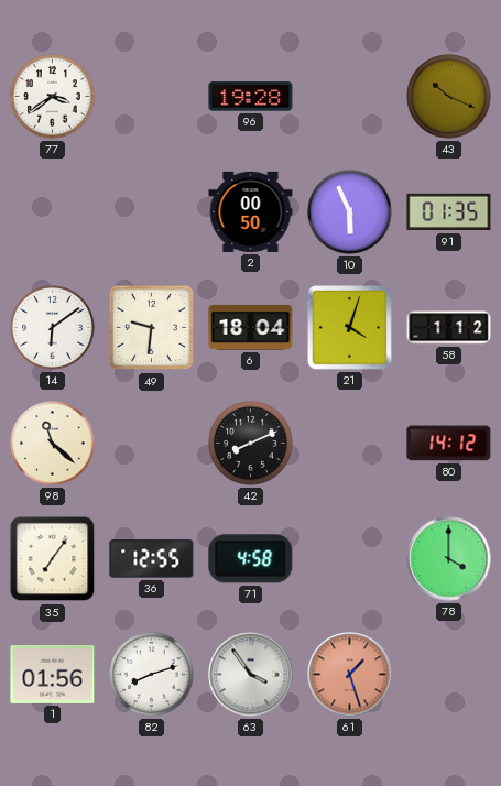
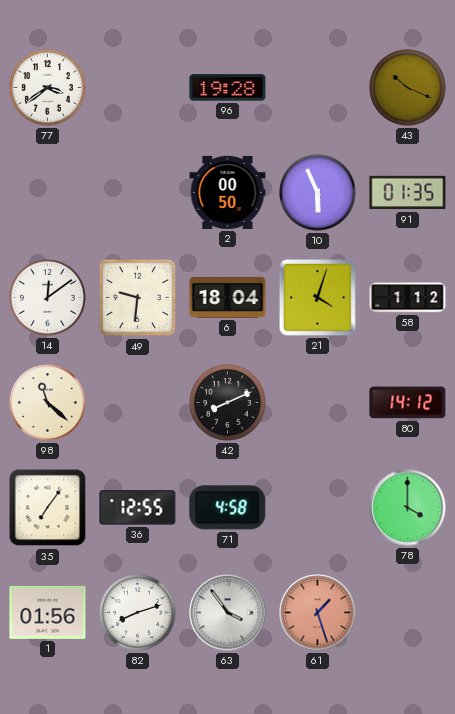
14: 6:09 -> 12:09 (48, 298)
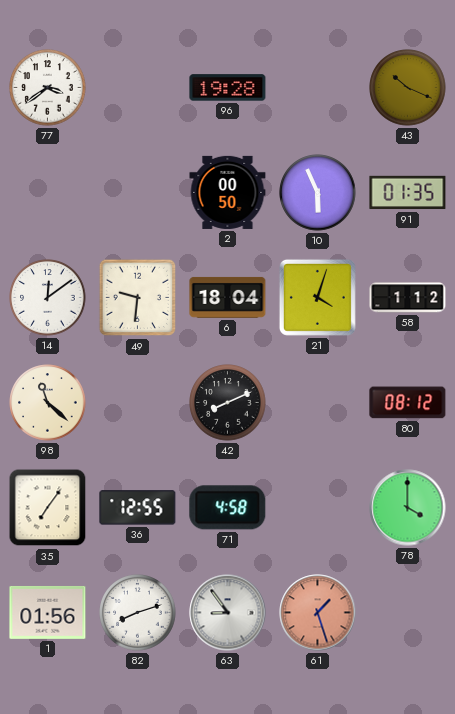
80: 14:12 -> 08:12 (408, 403)
63: 3:54 -> 8:54 (228, 613)
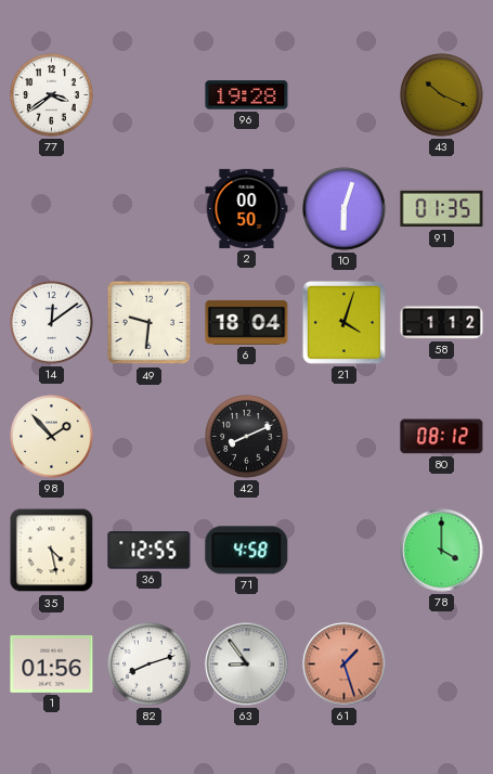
10: 5:56 -> 6:03 (345, 209)
98: 11:22 -> 1:53 (52, 437)
35: 7:06 -> 4:28 (52, 551)
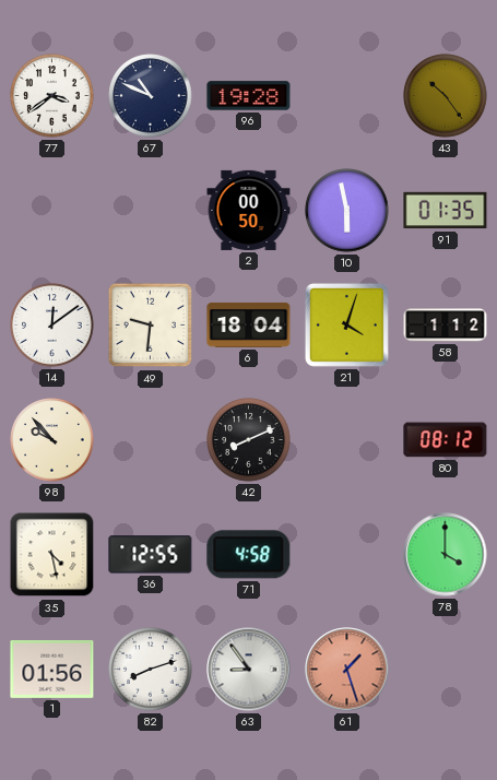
67: none -> 10:49 (151, 96)
43: 10:19 -> 10:24 (446, 96)
10: 6:03 -> 5:58 (347, 211)
98: 1:53 -> 9:53 (52, 440)
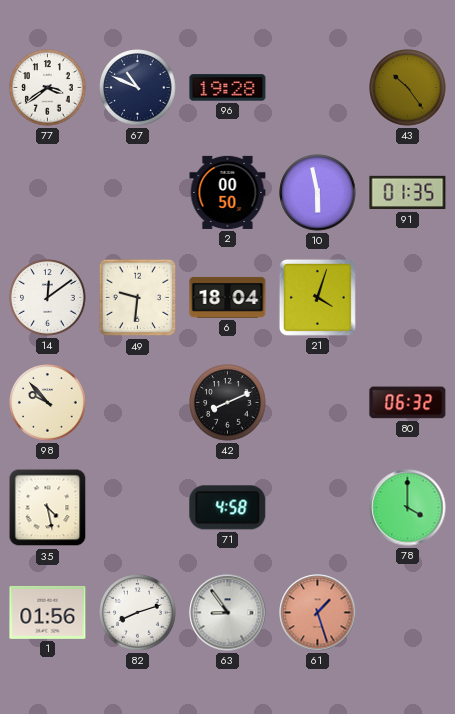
58: 1:12 -> none (446, 326)
80: 08:12 -> 06:32 (408, 403)
36: 12:55 -> none (151, 555)
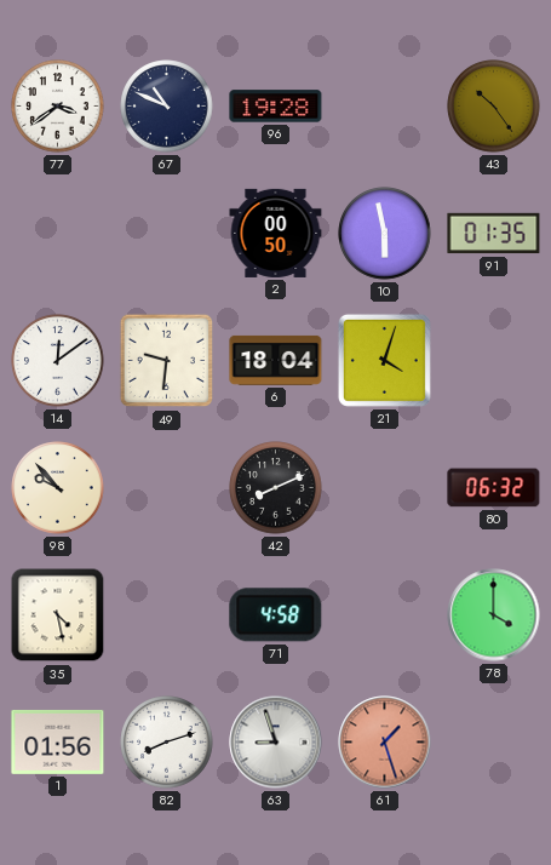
63: 8:54 -> 8:57 (276, 743)
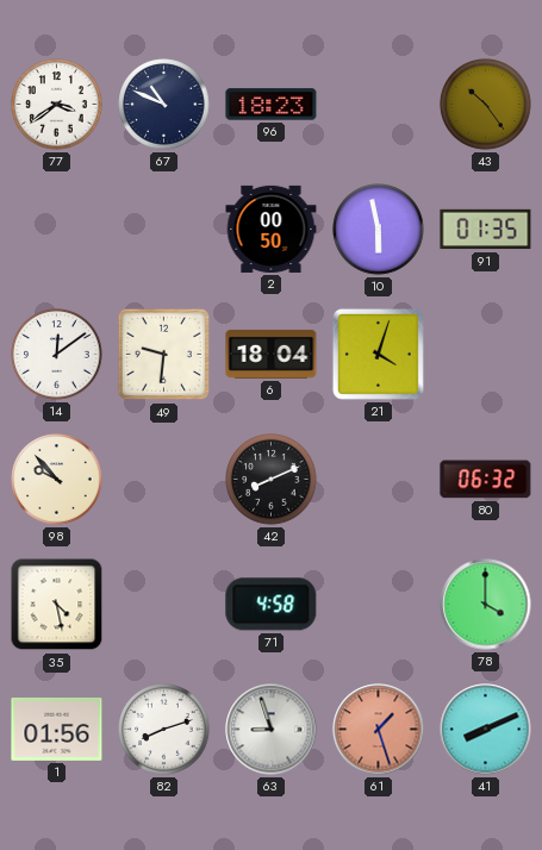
96: 19:28 -> 18:23 (272, 105)
41: none -> 8:11 (486, 730)
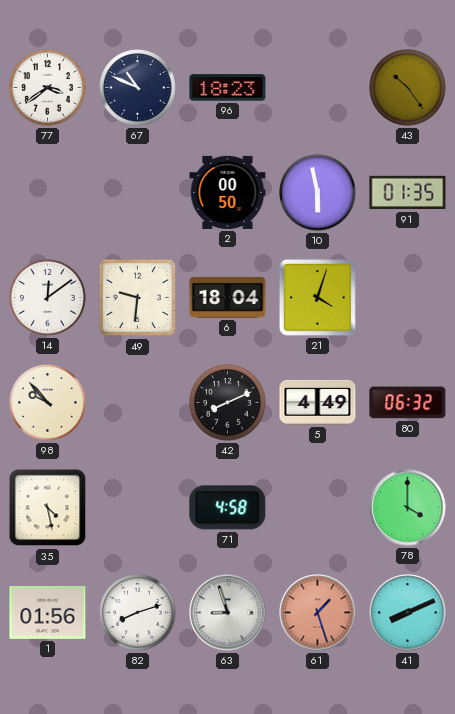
5: none -> 4:49 (318, 402)
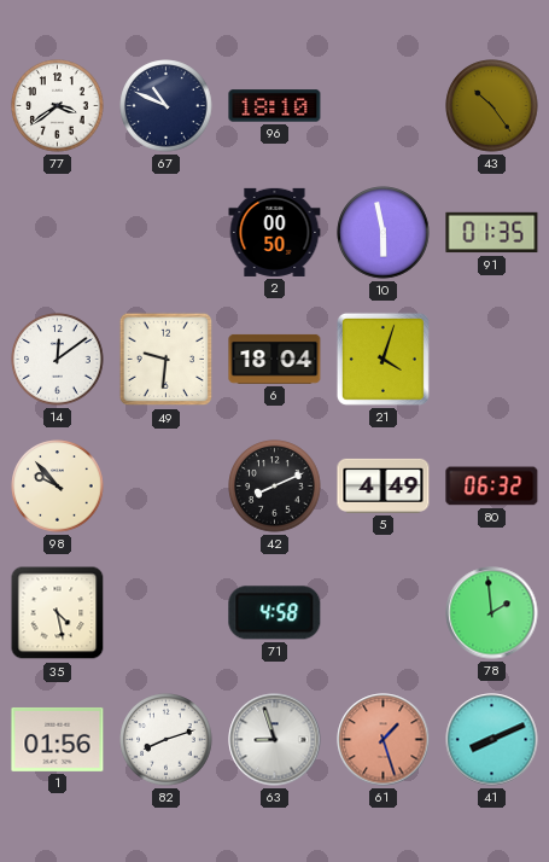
96: 18:23 -> 18:10 (275, 106)
78: 4:00 -> 1:59 (492, 613)
